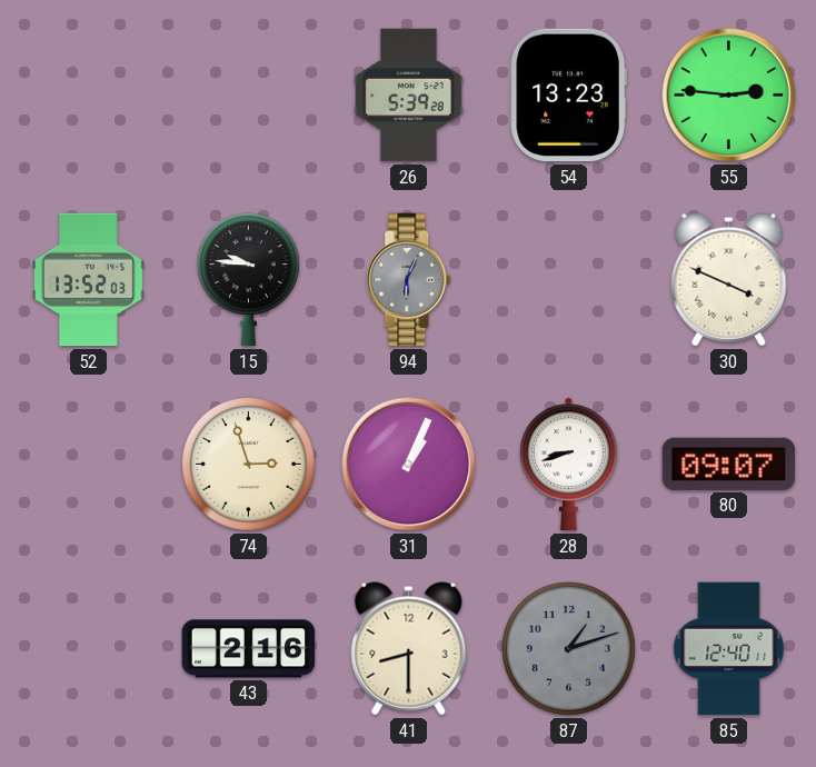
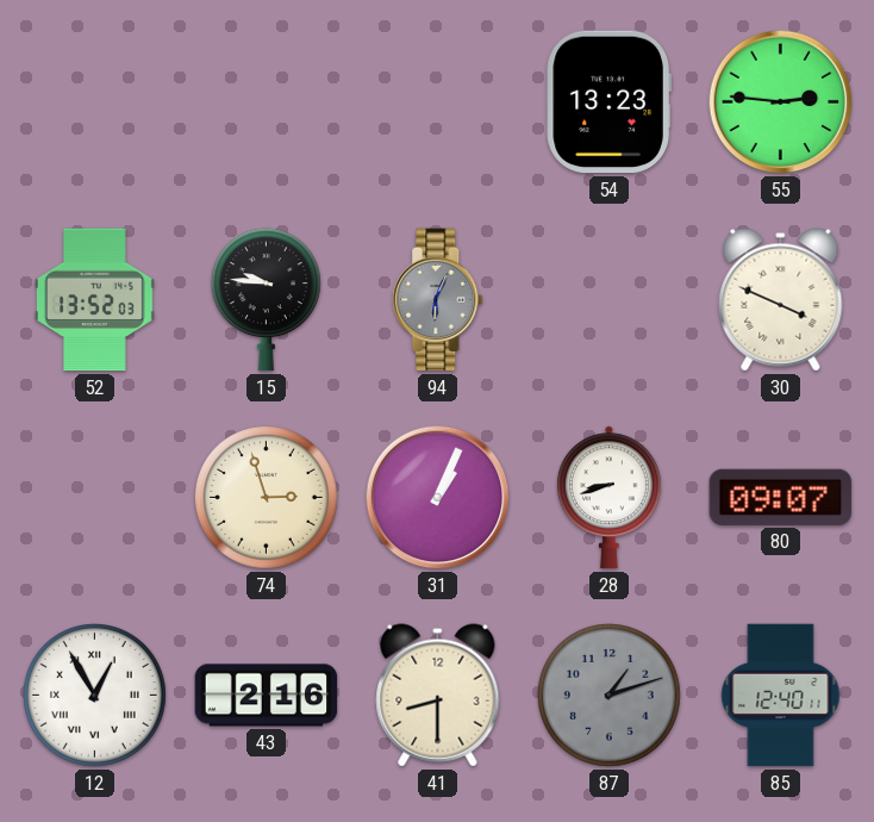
26: 5:39 -> none (409, 96)
12: none -> 12:55 (94, 695)
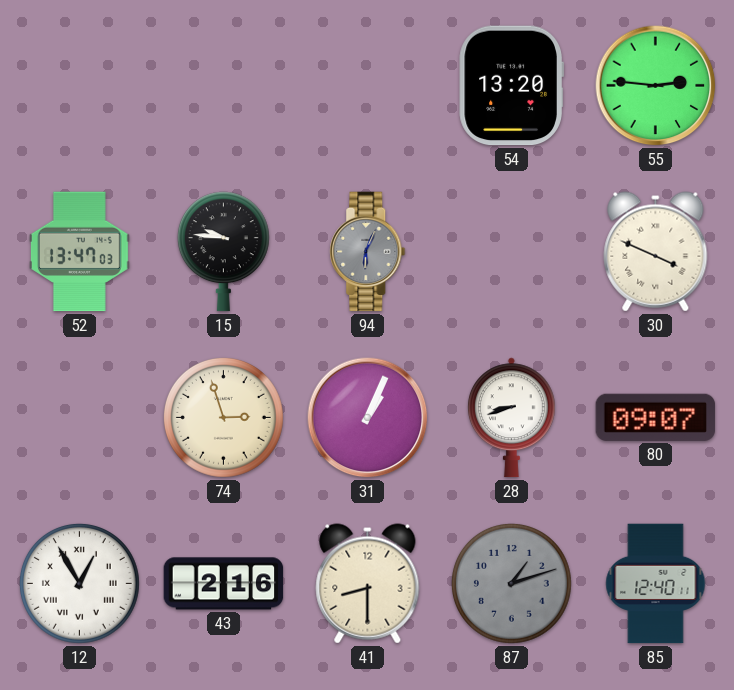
54: 13:23 -> 13:20 (511, 86)
52: 13:52 -> 13:47 (80, 252)
